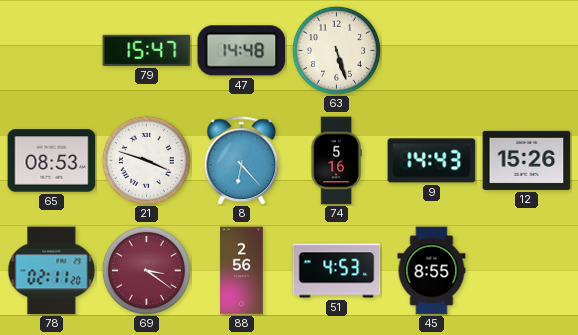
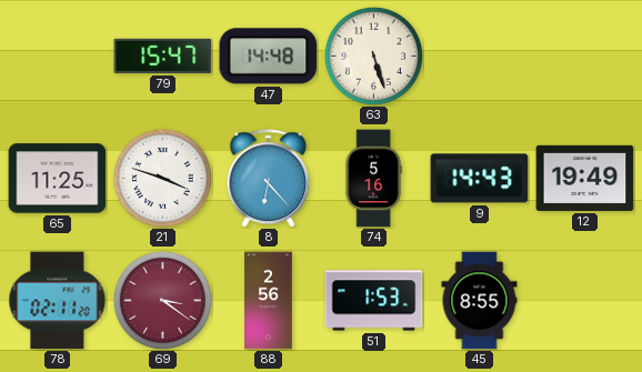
65: 08:53 -> 11:25 (58, 179)
12: 15:26 -> 19:49 (585, 178)
51: 4:53 -> 1:53 (374, 301)
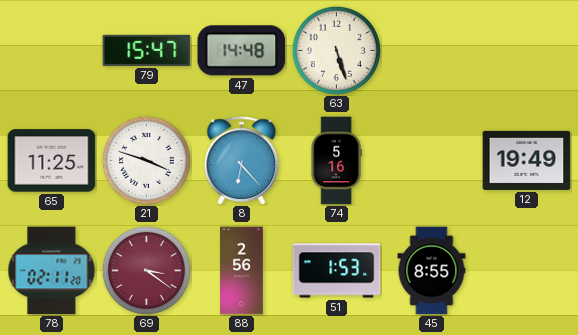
9: 14:43 -> none (480, 179)
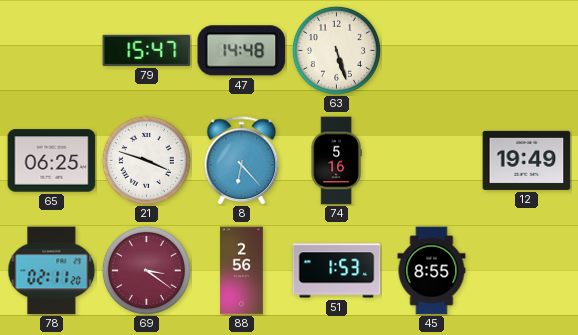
65: 11:25 -> 06:25 (52, 161)
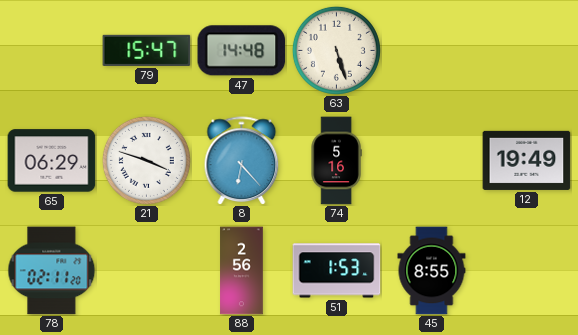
65: 06:25 -> 06:29 (52, 161)
69: 3:21 -> none (146, 270)
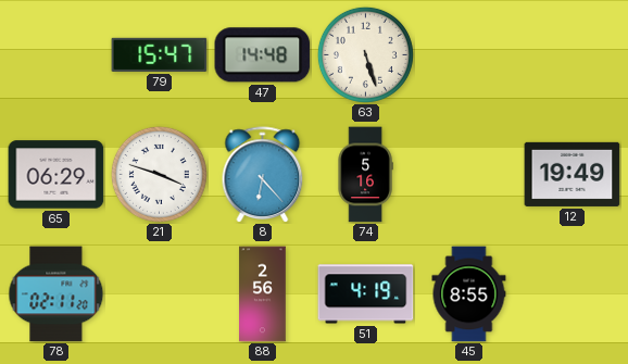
51: 1:53 -> 4:19 (366, 294)
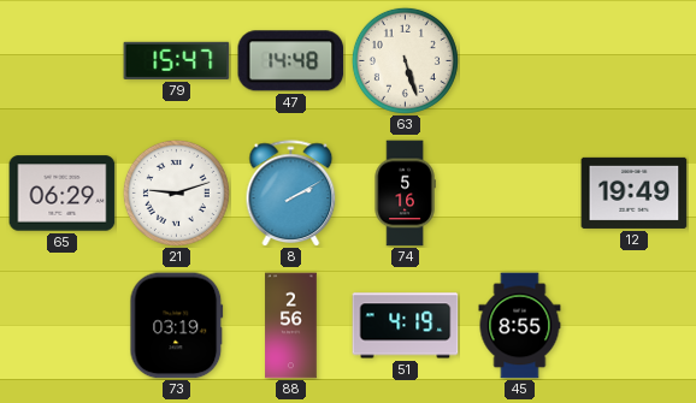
21: 3:48 -> 9:12 (176, 192)
8: 6:23 -> 2:10 (291, 192)
78: 02:11 -> none (56, 294)
73: none -> 03:19 (177, 326)
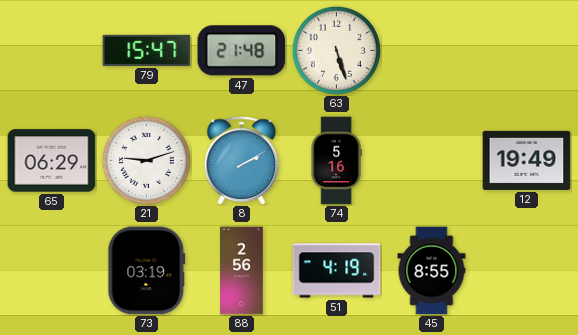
47: 14:48 -> 21:48 (242, 51)
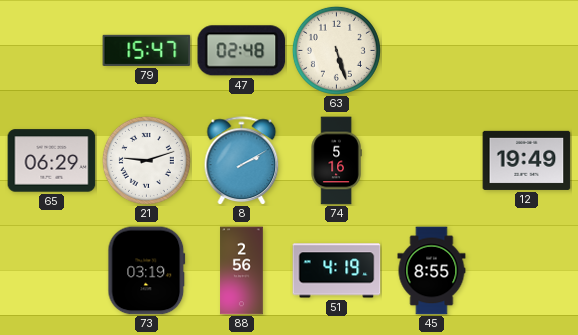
47: 21:48 -> 02:48 (242, 51)
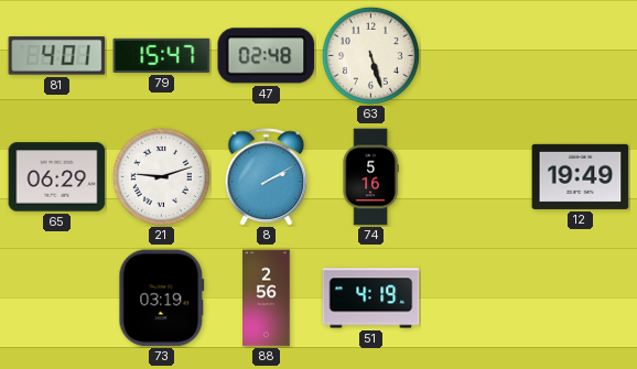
81: none -> 4:01 (57, 56)
45: 8:55 -> none (432, 271)
